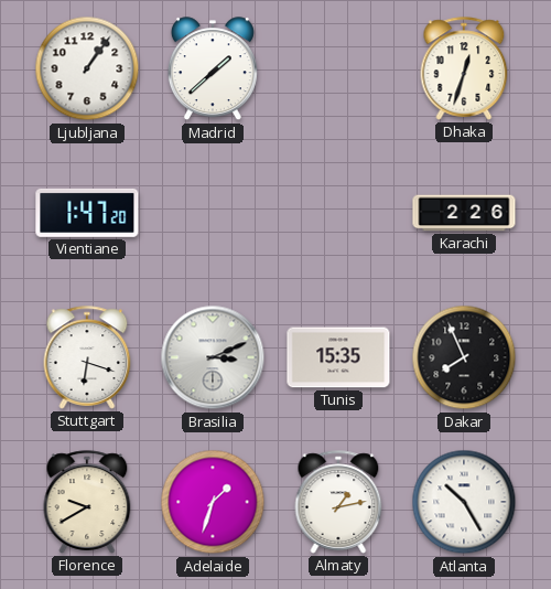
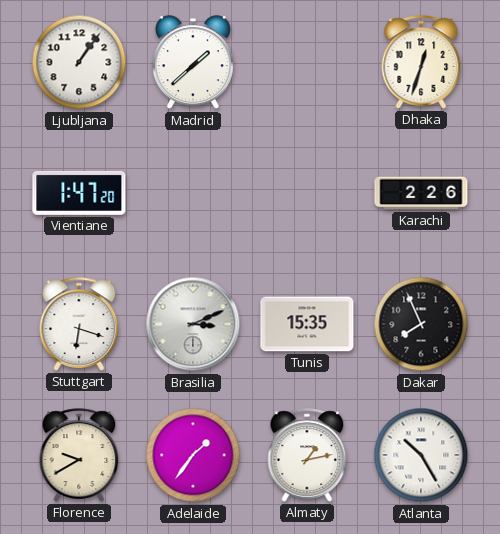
Adelaide: 1:33 -> 1:36 (193, 455)
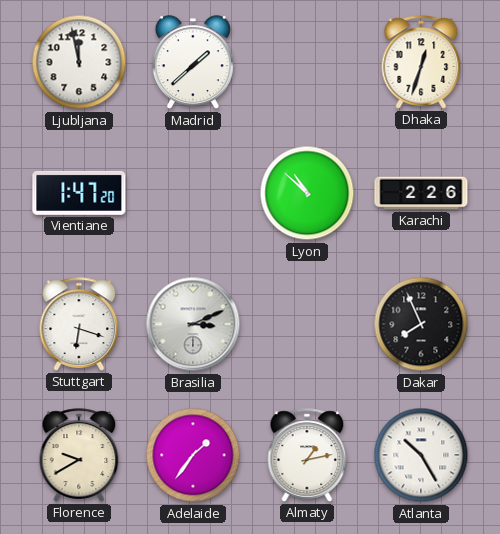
Ljubljana: 1:06 -> 11:58 (79, 62)
Lyon: none -> 10:52 (307, 193)
Tunis: 15:35 -> none (307, 324)
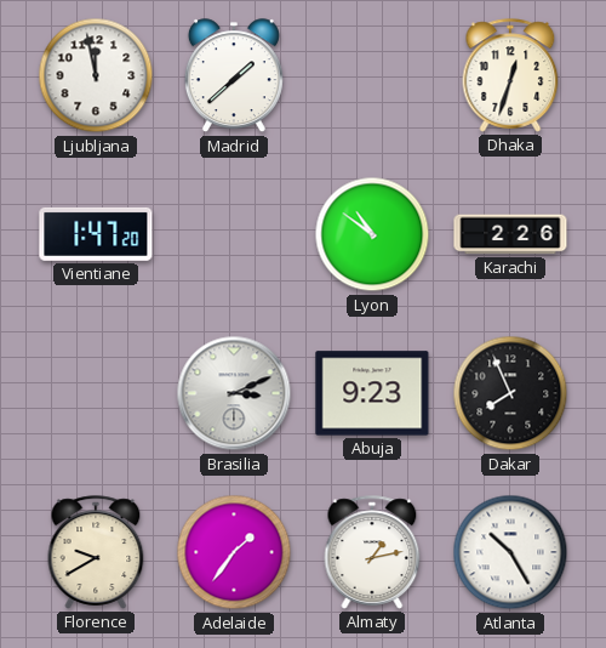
Lyon: 10:52 -> 10:51 (372, 234)
Stuttgart: 6:18 -> none (79, 324)
Abuja: none -> 9:23 (372, 393)
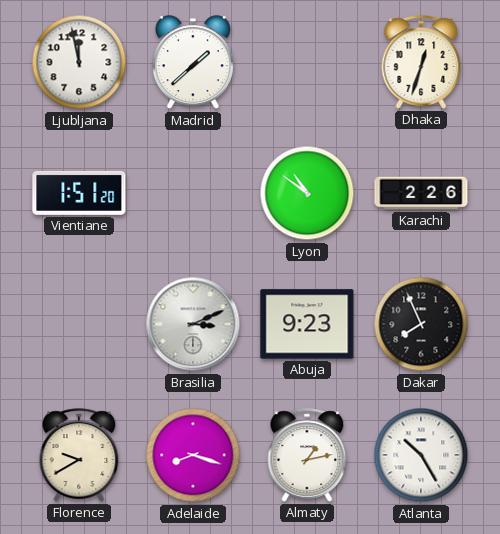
Vientiane: 1:47 -> 1:51 (79, 193)
Adelaide: 1:36 -> 8:18 (193, 455)
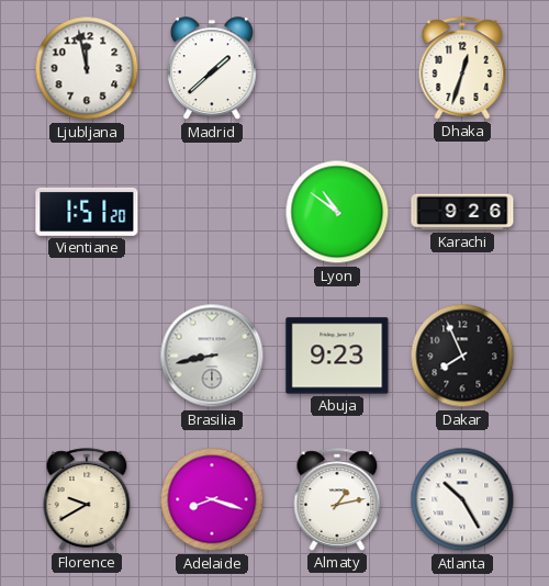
Karachi: 2:26 -> 9:26 (462, 212)
Brasilia: 3:11 -> 8:43 (212, 356)
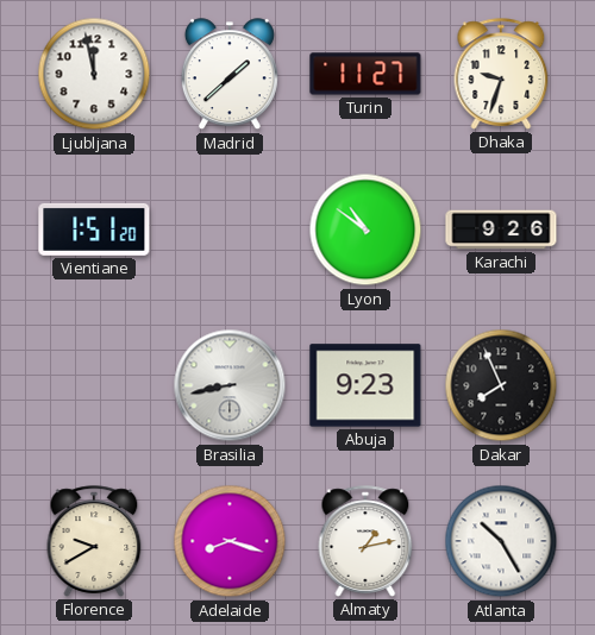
Turin: none -> 11:27 (365, 74)
Dhaka: 12:33 -> 9:33 (501, 74)
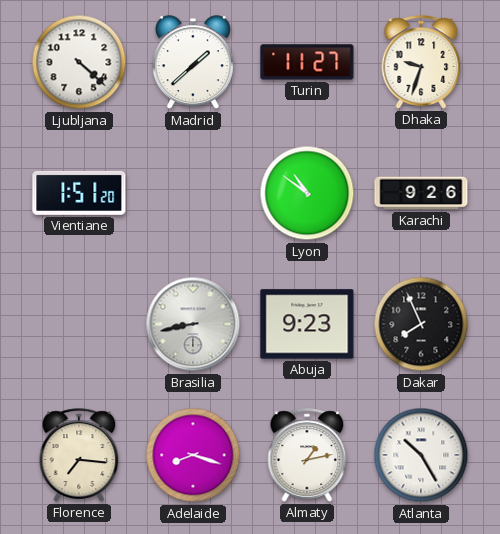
Ljubljana: 11:58 -> 4:22 (79, 62)
Florence: 9:40 -> 7:16 (79, 455)
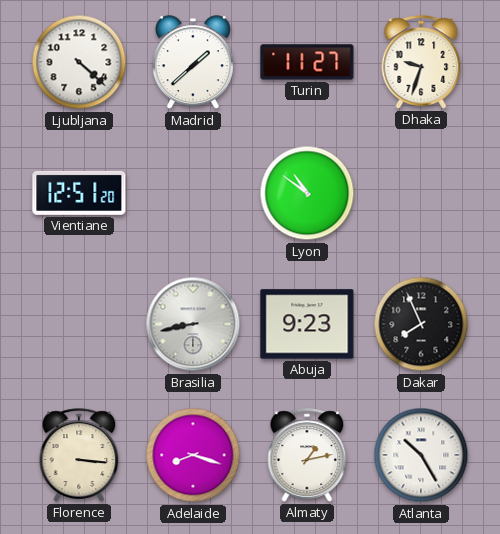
Vientiane: 1:51 -> 12:51 (79, 193)
Karachi: 9:26 -> none (421, 193)
Florence: 7:16 -> 3:16 (79, 455)
